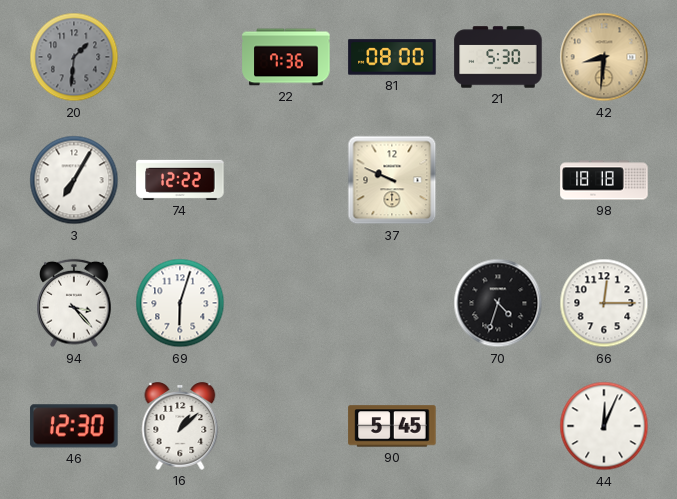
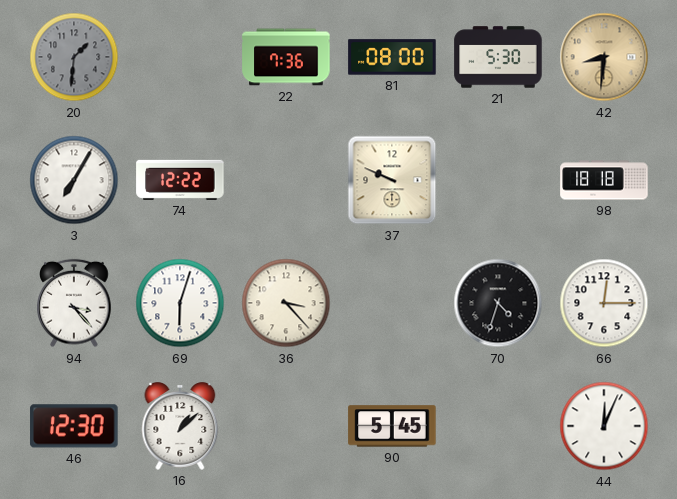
36: none -> 3:23 (286, 303)
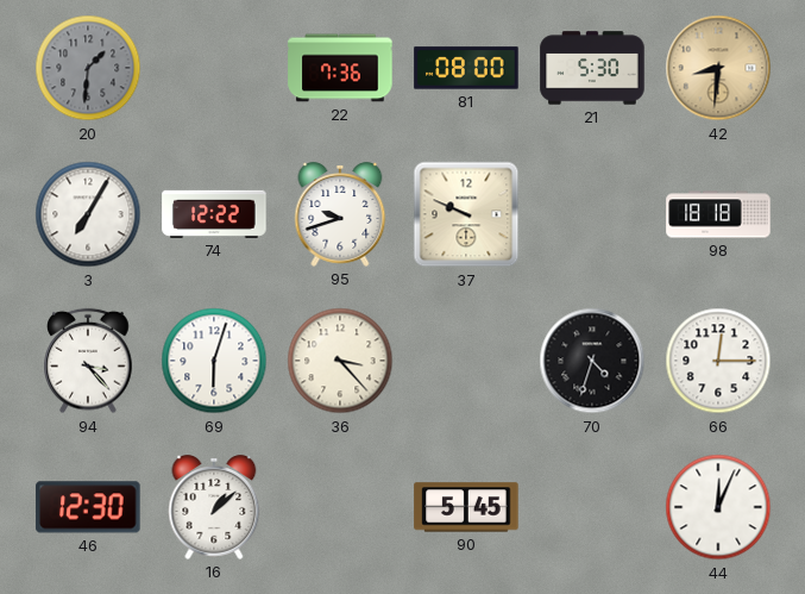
95: none -> 9:42 (340, 214)
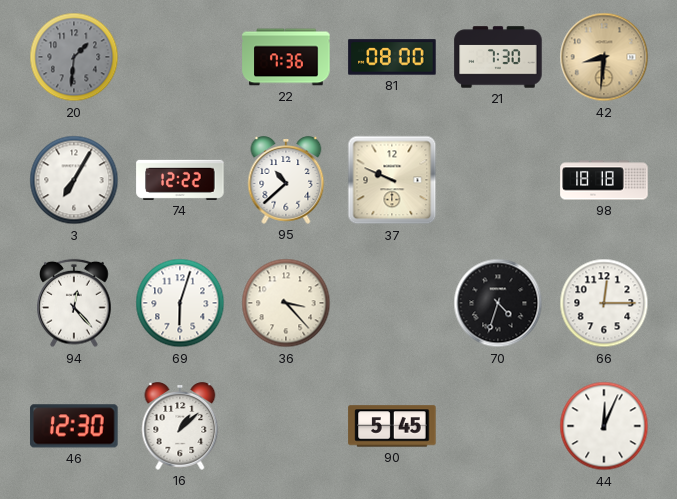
21: 5:30 -> 7:30 (498, 57)
95: 9:42 -> 10:38 (286, 180)
94: 3:23 -> 12:23 (74, 303)
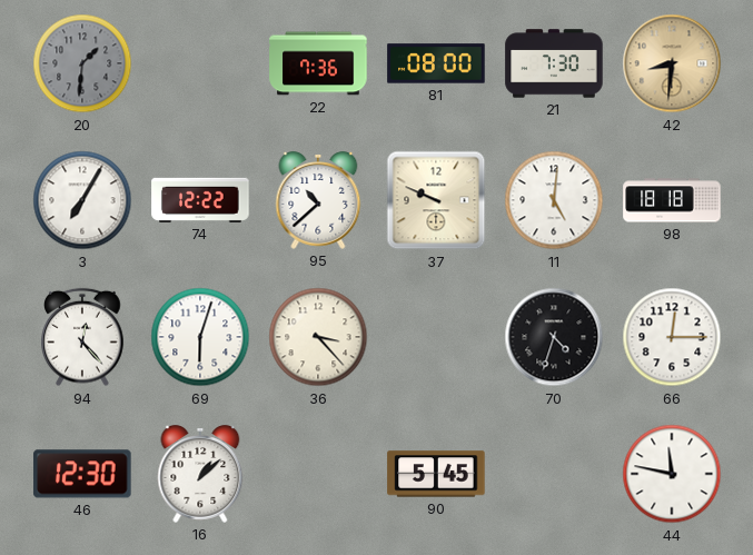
11: none -> 5:01 (554, 200)
44: 12:04 -> 11:47 (672, 474)
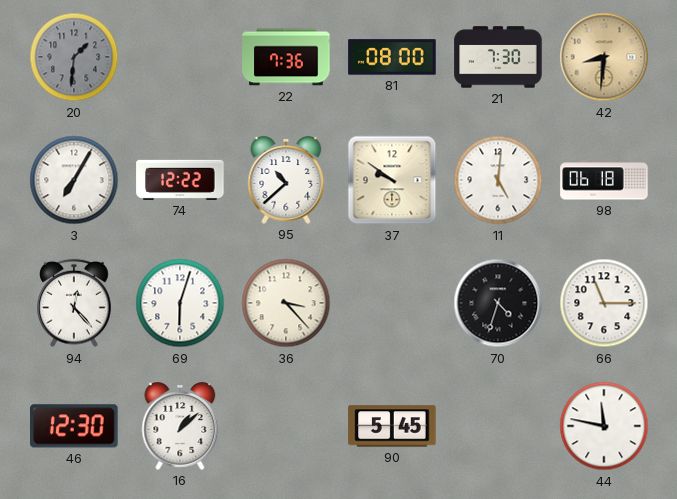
37: 9:49 -> 9:51 (392, 180)
98: 18:18 -> 06:18 (604, 180)
66: 12:15 -> 11:15 (604, 303)
